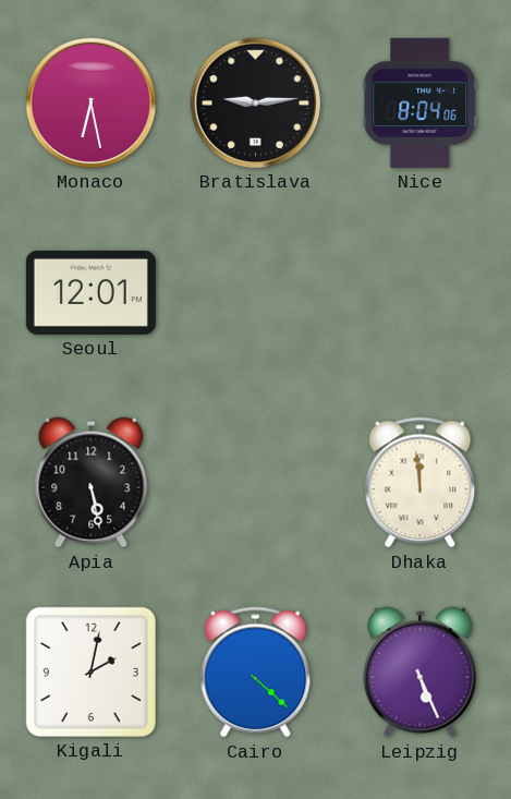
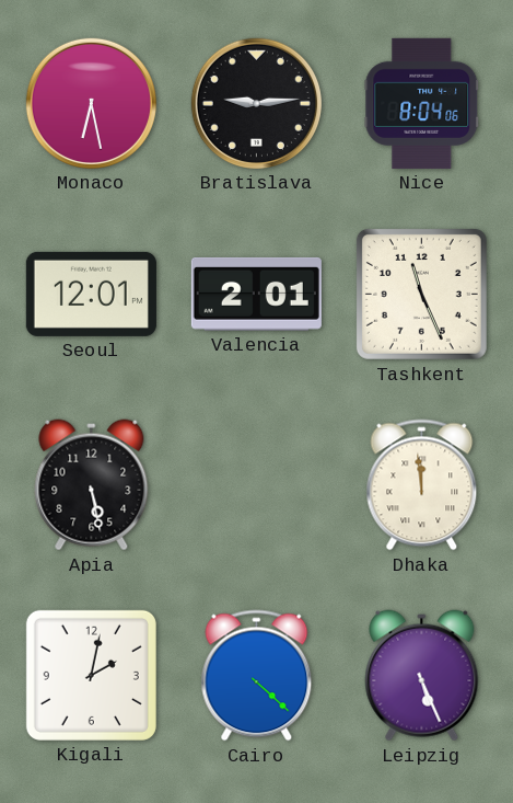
Valencia: none -> 2:01 (256, 294)
Tashkent: none -> 11:26 (421, 294)
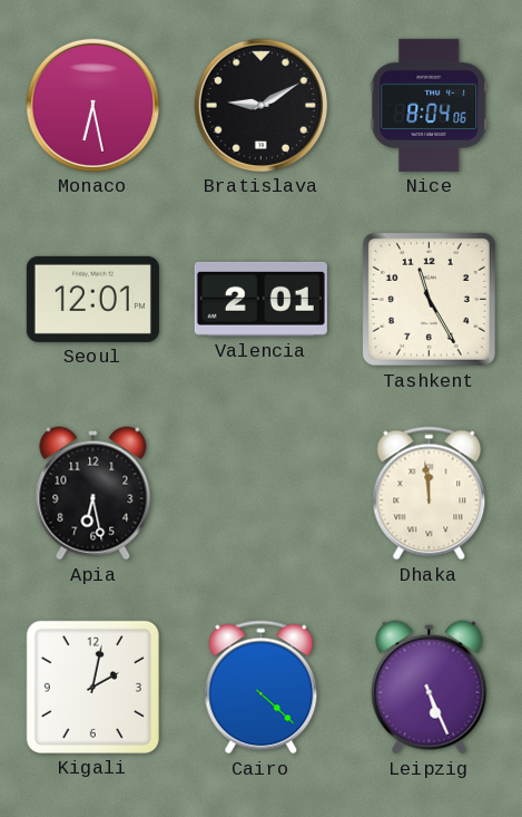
Bratislava: 9:14 -> 9:10 (260, 105)
Tashkent: 11:26 -> 11:25 (429, 299)
Apia: 5:28 -> 6:28 (93, 494)
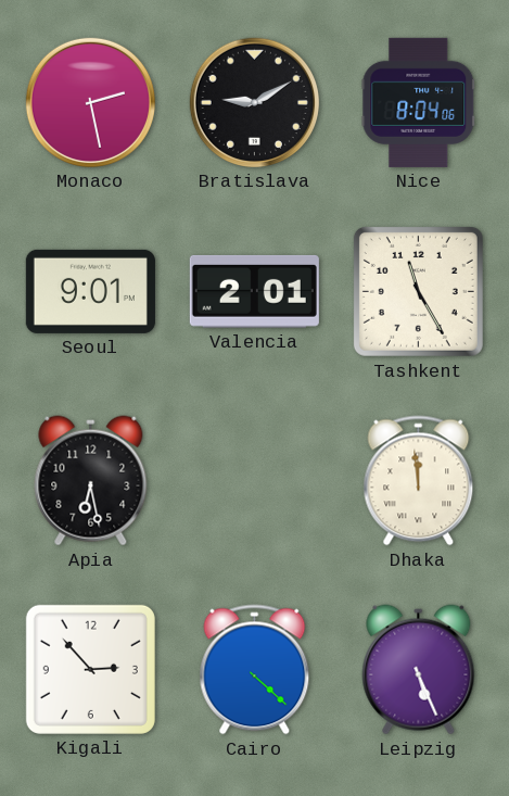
Monaco: 6:28 -> 2:28 (90, 102)
Seoul: 12:01 -> 9:01 (90, 291)
Kigali: 2:02 -> 2:53 (90, 669)
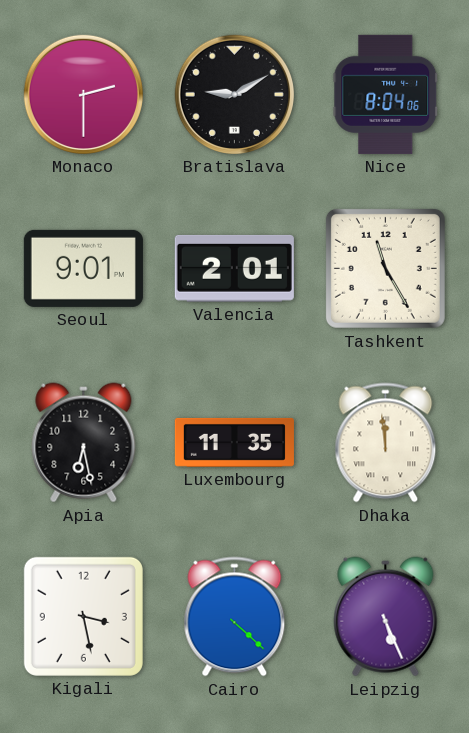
Monaco: 2:28 -> 2:30 (83, 94)
Luxembourg: none -> 11:35 (234, 442)
Kigali: 2:53 -> 3:28 (83, 616)
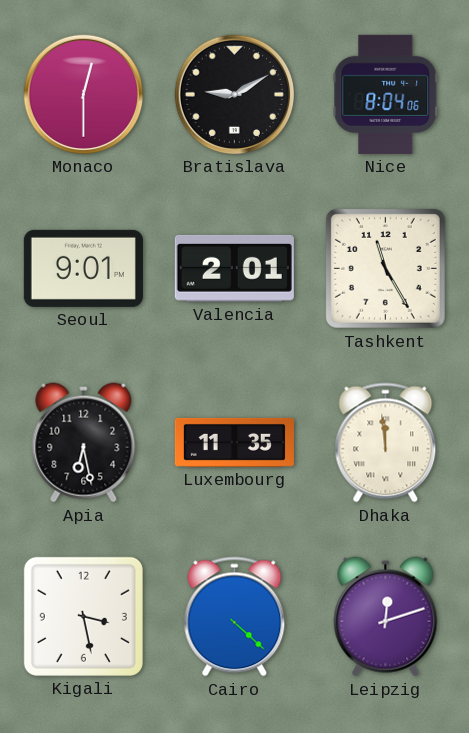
Monaco: 2:30 -> 12:30 (83, 94)
Leipzig: 5:26 -> 12:12 (386, 617)
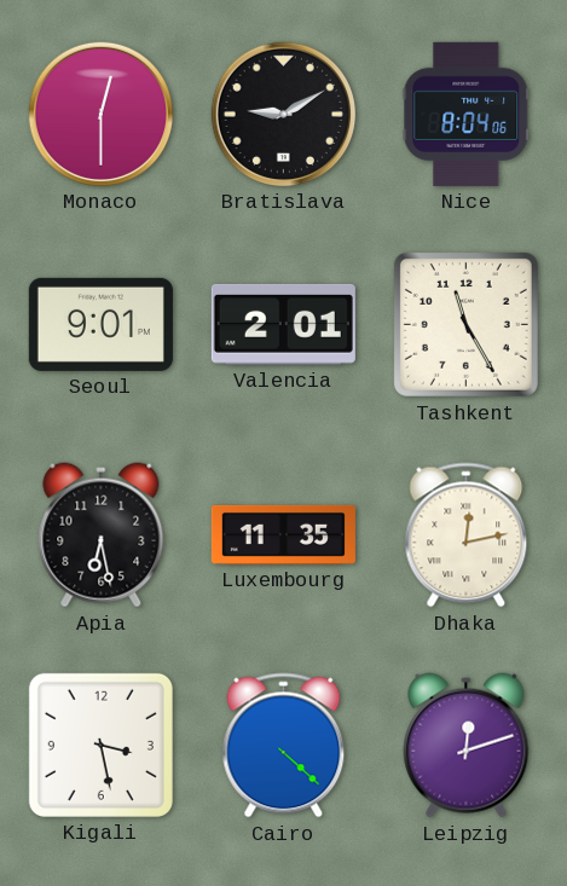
Dhaka: 11:59 -> 12:13 (467, 535)
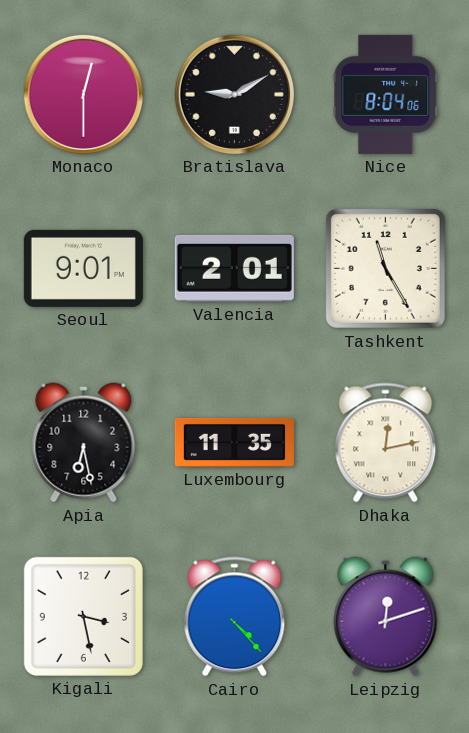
Cairo: 4:22 -> 4:23 (235, 617)
